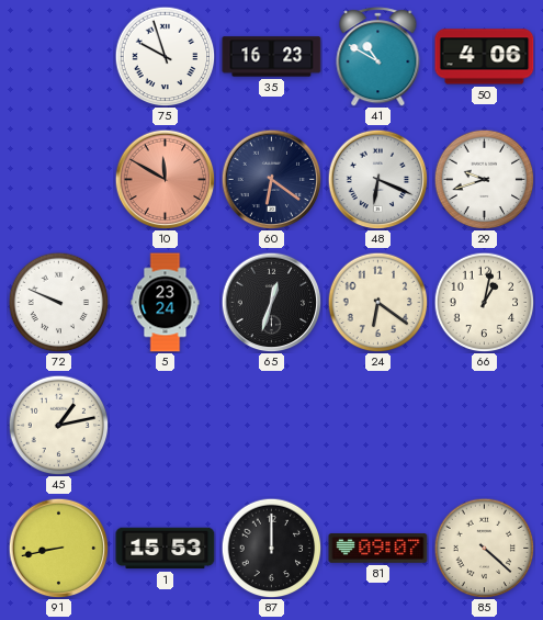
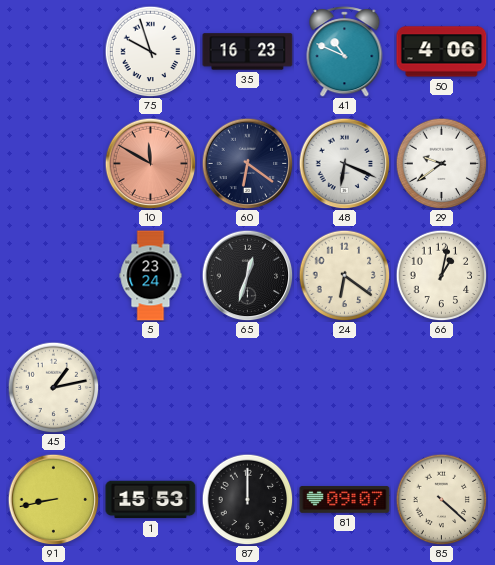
41: 10:50 -> 10:49 (345, 52)
29: 9:42 -> 9:39 (441, 163)
72: 9:49 -> none (58, 302)
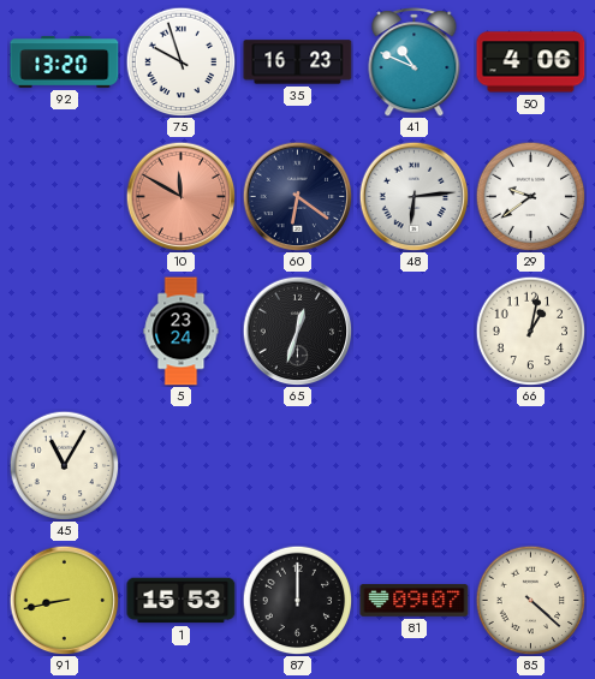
92: none -> 13:20 (65, 62)
48: 6:19 -> 6:14 (413, 196)
24: 6:21 -> none (344, 275)
45: 1:13 -> 11:05 (64, 465)
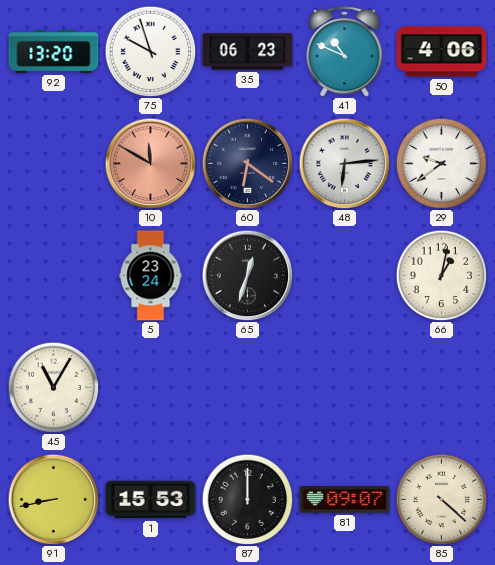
35: 16:23 -> 06:23 (248, 52)
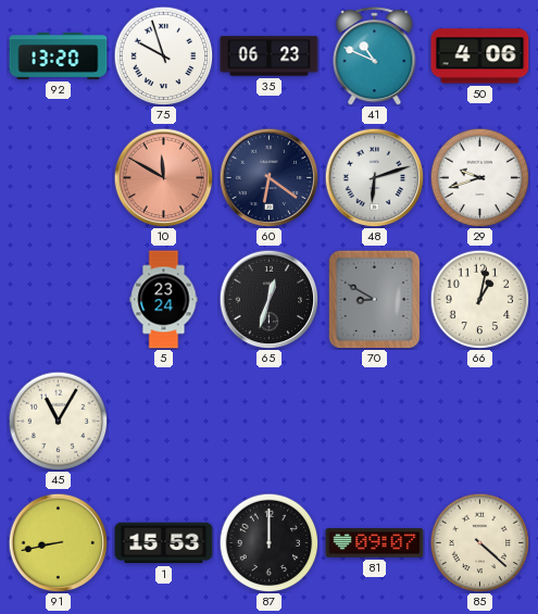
48: 6:14 -> 6:12 (374, 177)
29: 9:39 -> 9:42 (479, 177)
70: none -> 8:50 (375, 299)
